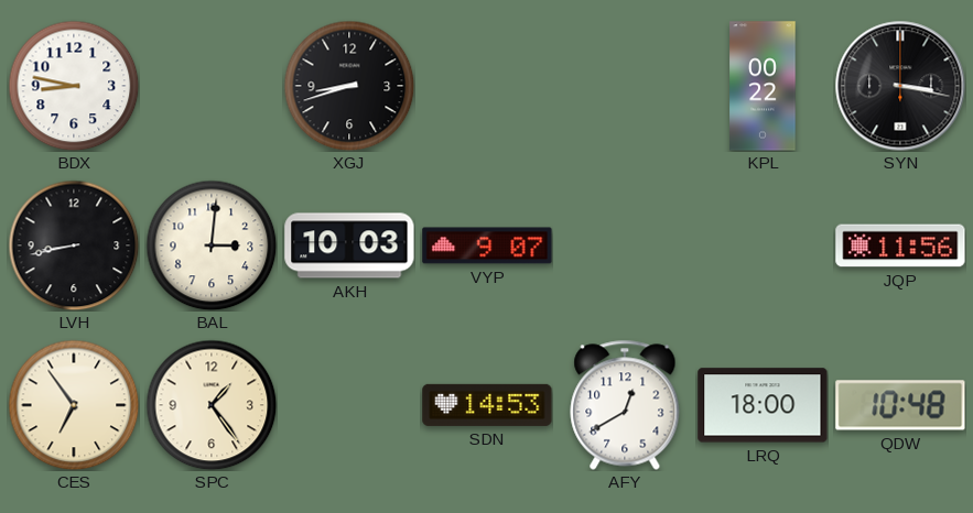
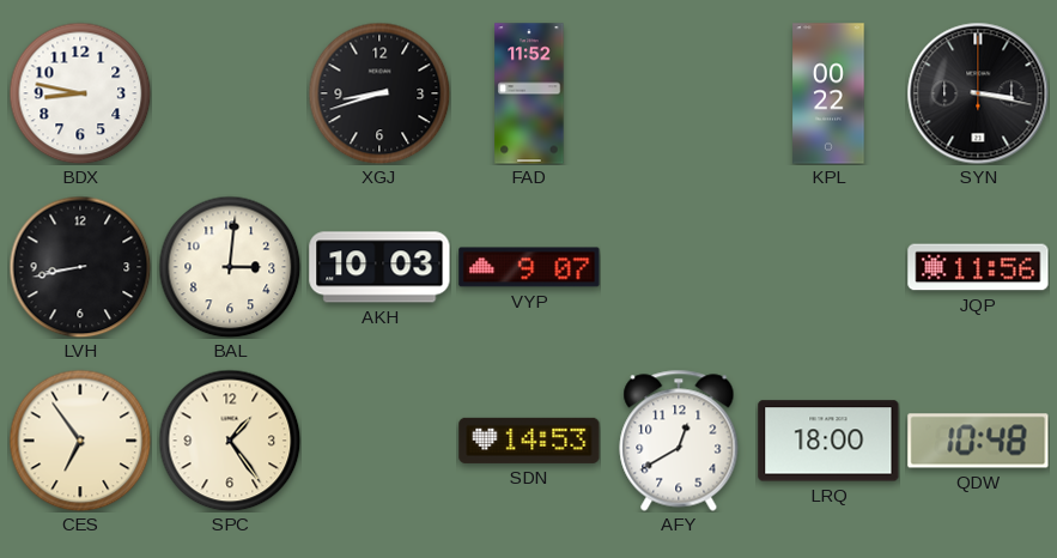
FAD: none -> 11:52 (529, 93)
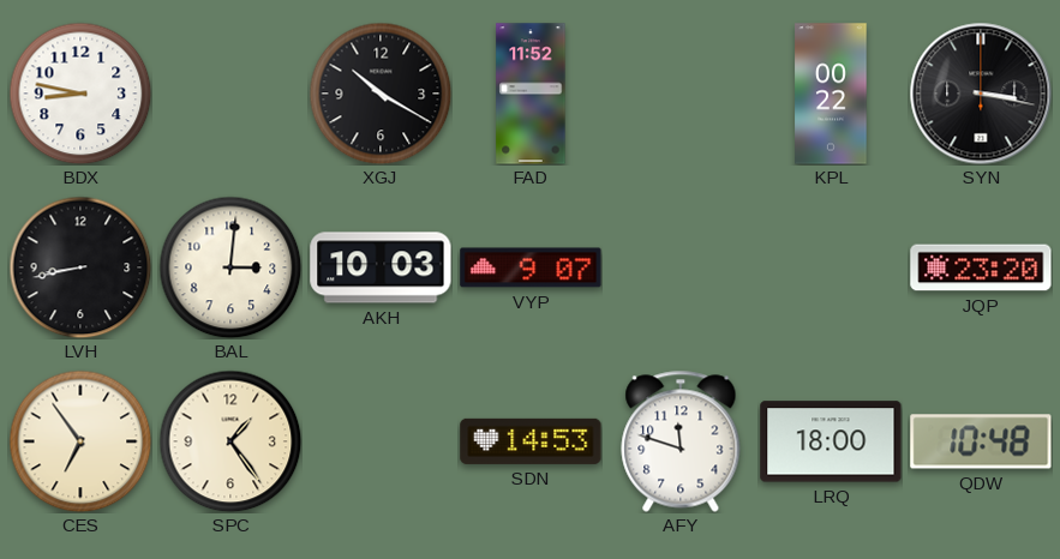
XGJ: 8:42 -> 10:20 (381, 94)
JQP: 11:56 -> 23:20 (981, 268)
AFY: 12:40 -> 11:48 (681, 441)
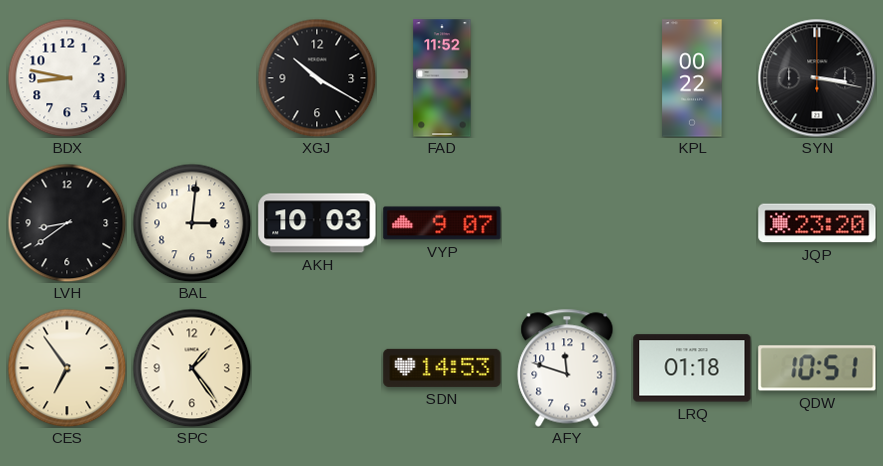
LVH: 8:43 -> 8:39 (67, 223)
LRQ: 18:00 -> 01:18 (692, 368)
QDW: 10:48 -> 10:51 (817, 368)
